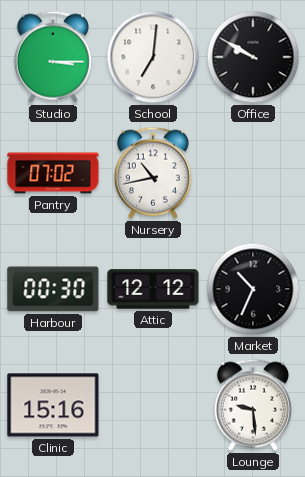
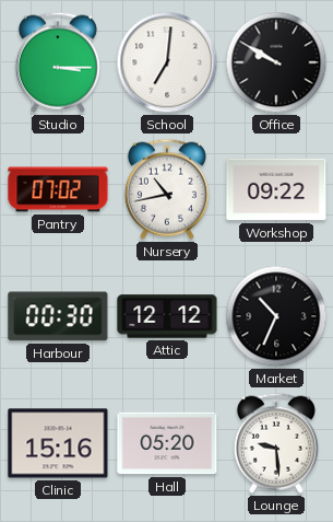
Workshop: none -> 09:22 (276, 189)
Hall: none -> 05:20 (167, 443)
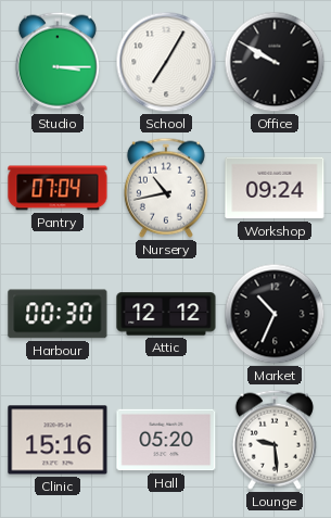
School: 7:01 -> 7:05 (166, 62)
Pantry: 07:02 -> 07:04 (58, 188)
Workshop: 09:22 -> 09:24 (275, 188)
